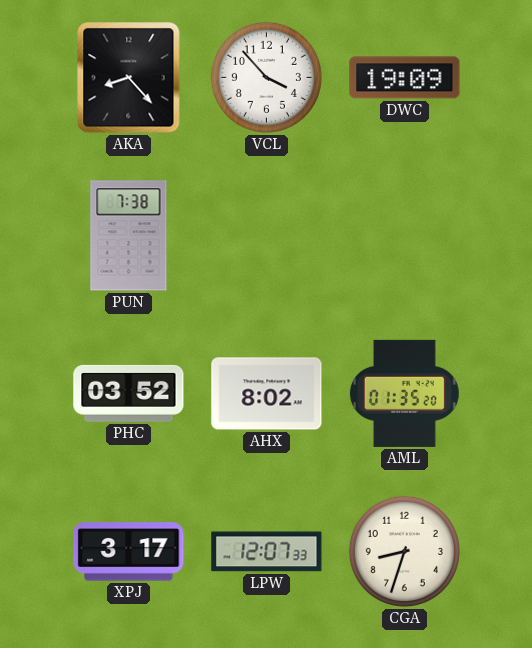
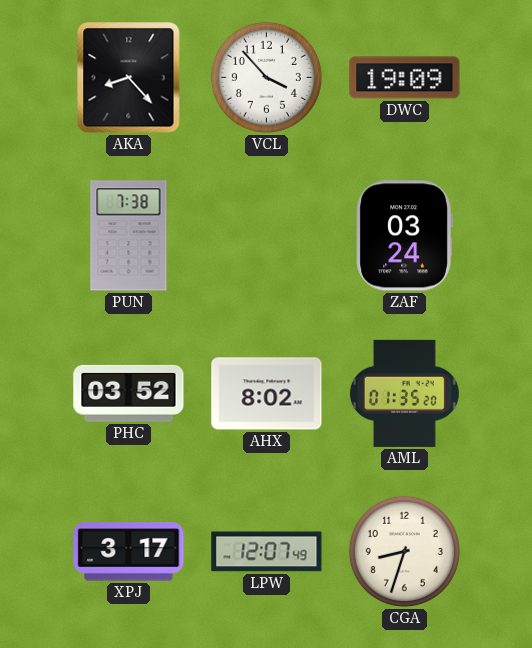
ZAF: none -> 03:24 (404, 236)
LPW: 12:07:33 -> 12:07:49 (267, 552)
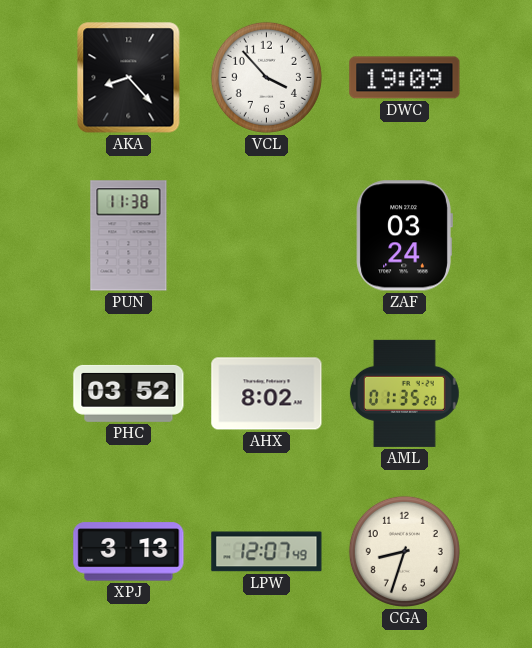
PUN: 7:38 -> 11:38 (129, 236)
XPJ: 3:17 -> 3:13 (129, 552)
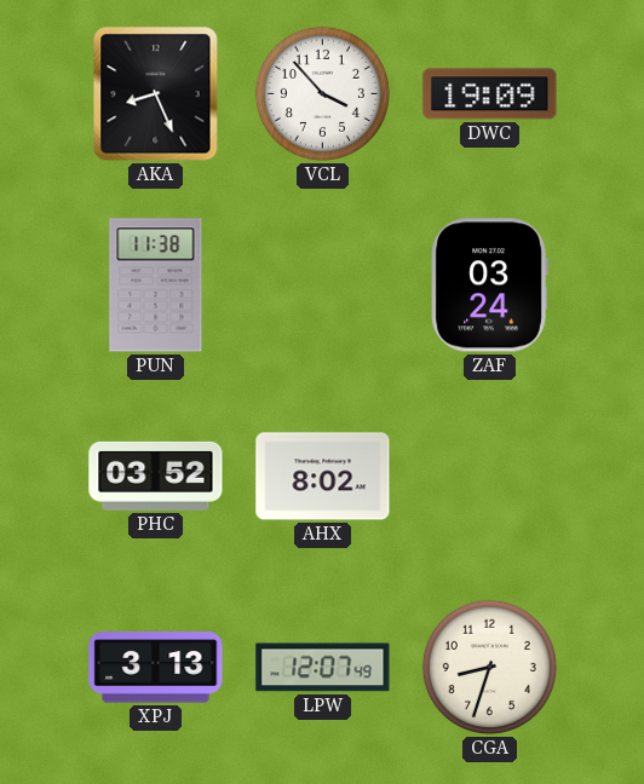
AKA: 8:23 -> 8:26 (156, 94)
AML: 01:35 -> none (404, 393)
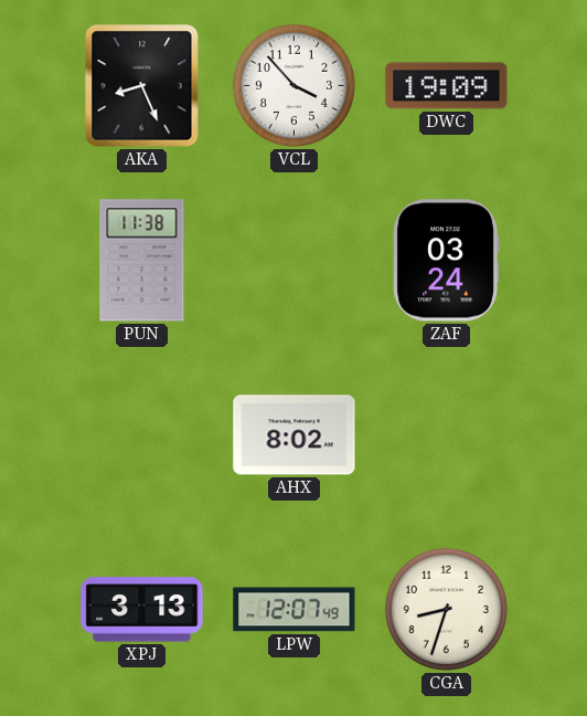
PHC: 03:52 -> none (156, 475)
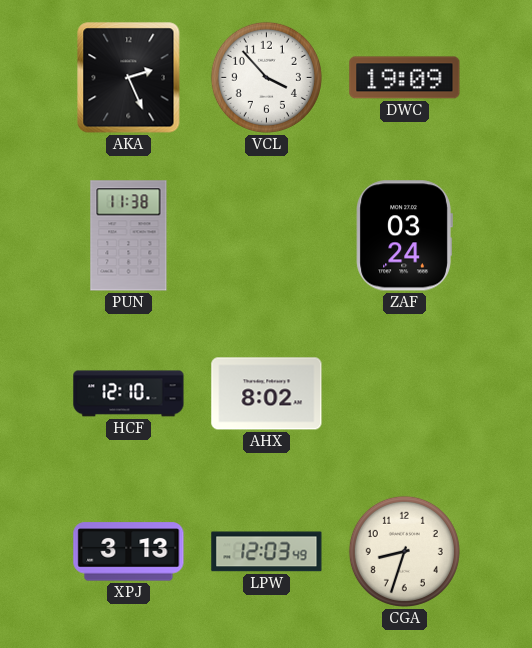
AKA: 8:26 -> 2:26 (129, 78)
HCF: none -> 12:10 (129, 394)
LPW: 12:07 -> 12:03 (267, 552)
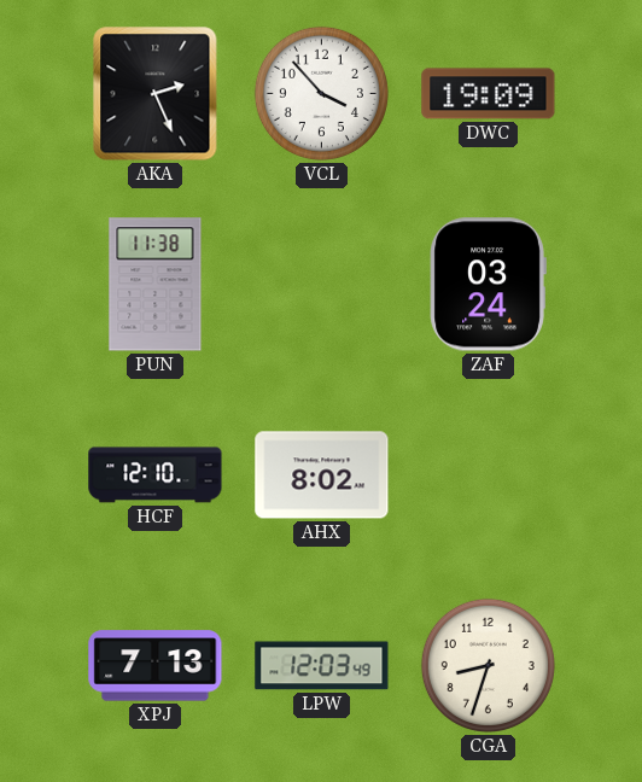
XPJ: 3:13 -> 7:13 (156, 666)
